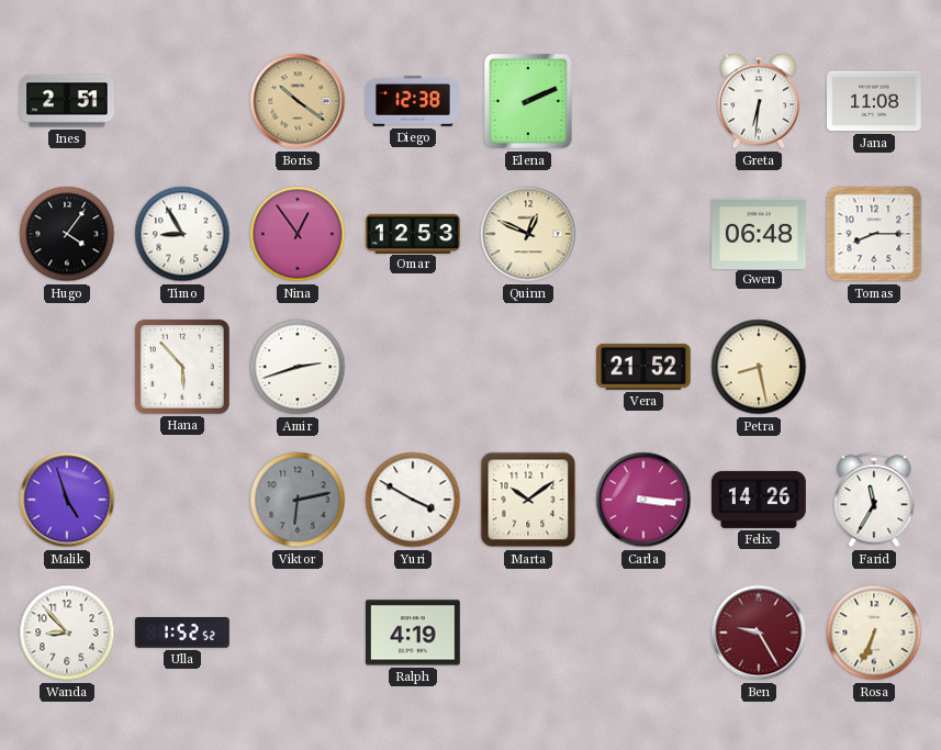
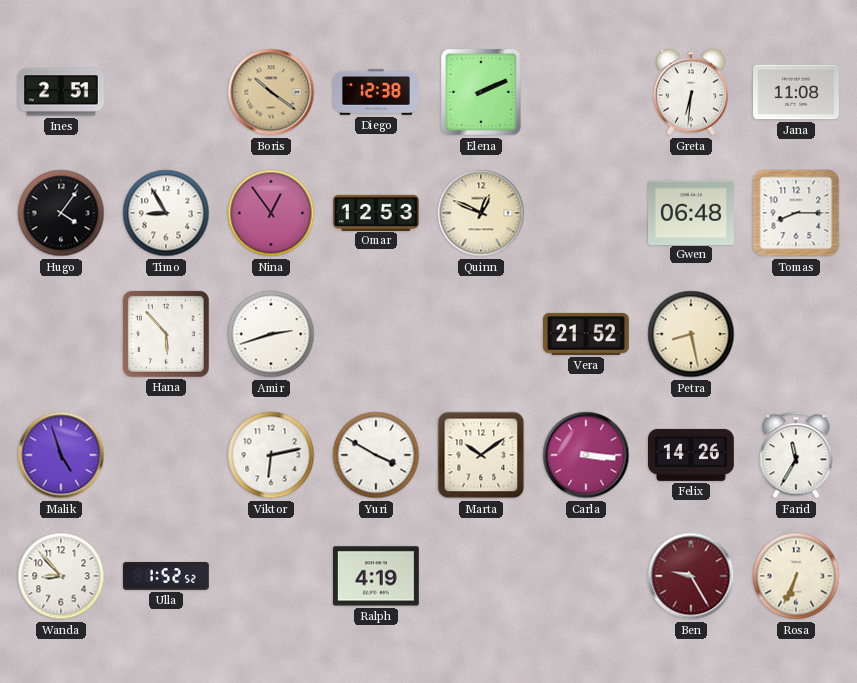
Viktor dial: grey -> white (271, 455)
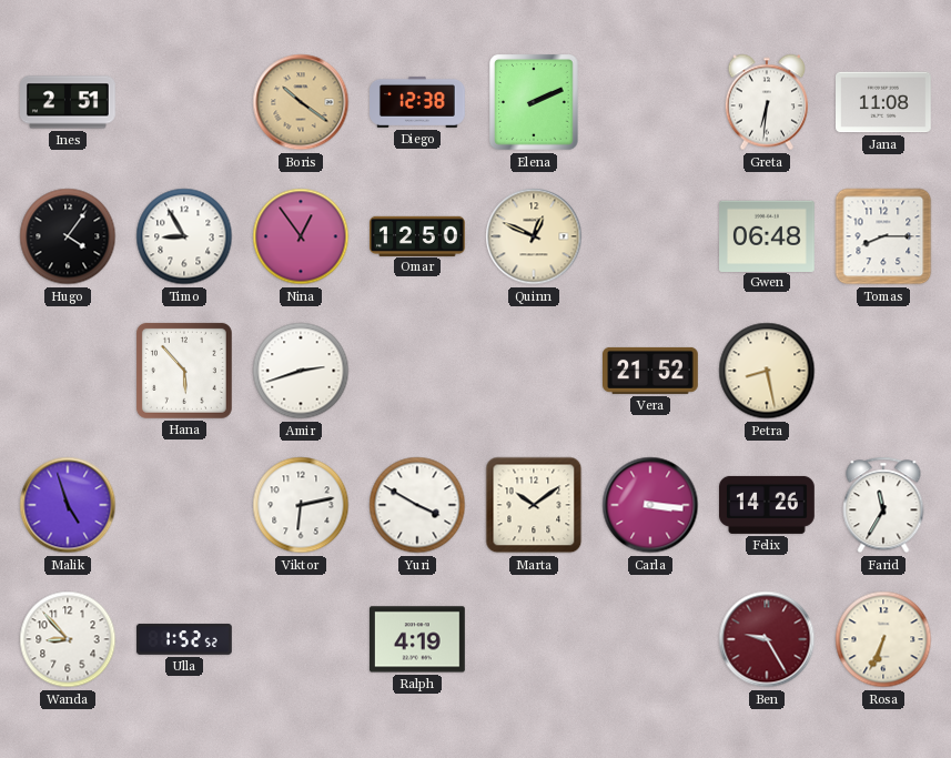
Omar: 12:53 -> 12:50 (418, 235)
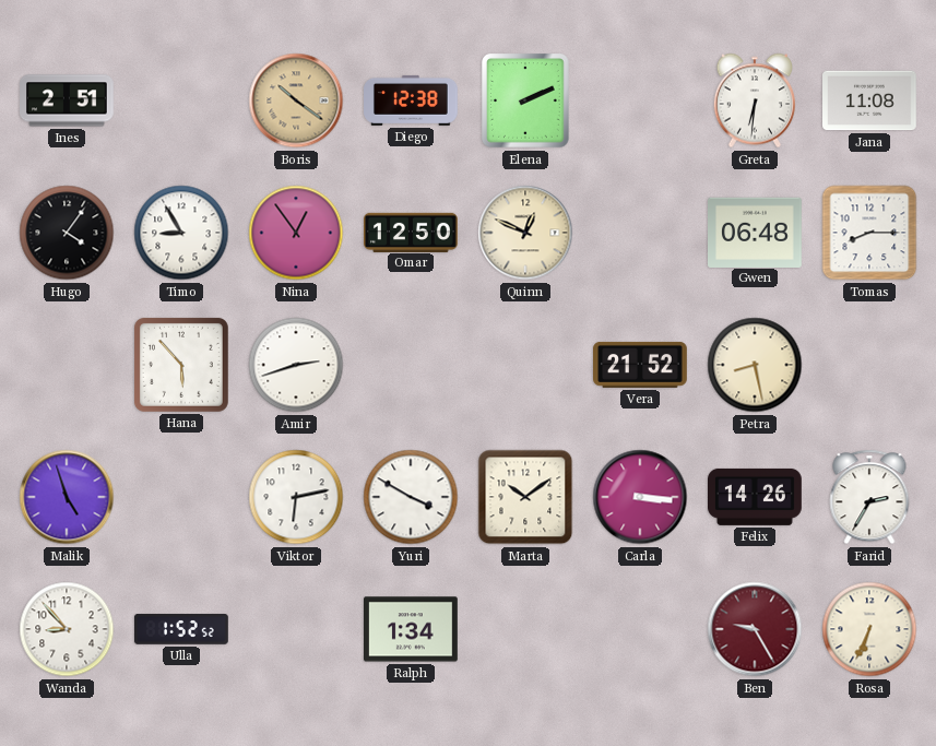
Farid: 11:35 -> 2:35 (869, 497)
Ralph: 4:19 -> 1:34 (412, 629)
